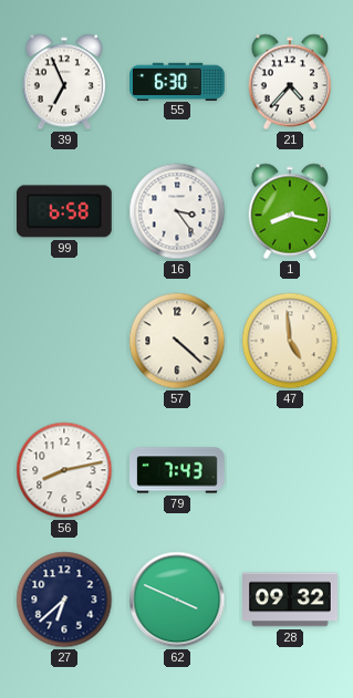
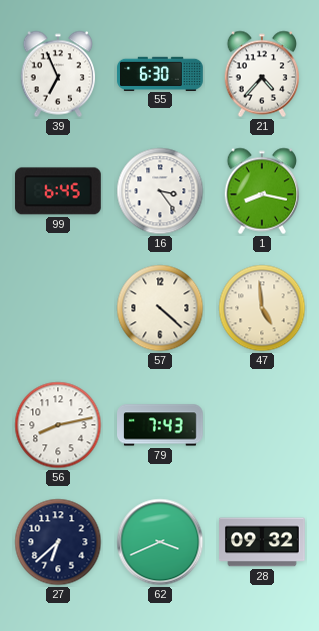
99: 6:58 -> 6:45 (58, 191)
62: 3:49 -> 3:41 (160, 542)
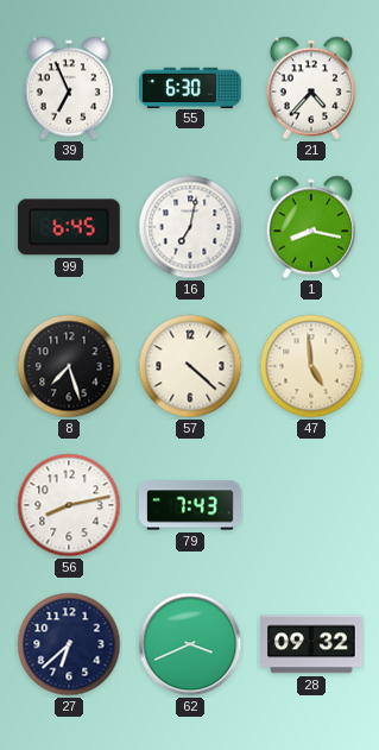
16: 3:24 -> 7:02 (190, 227)
8: none -> 7:27 (69, 366)
